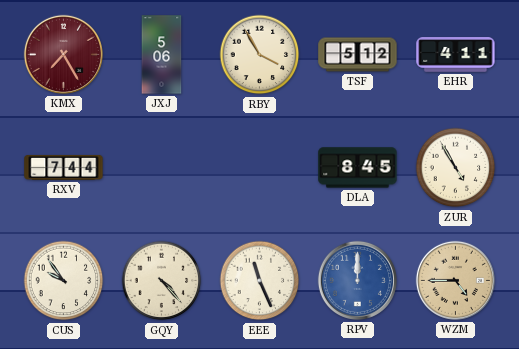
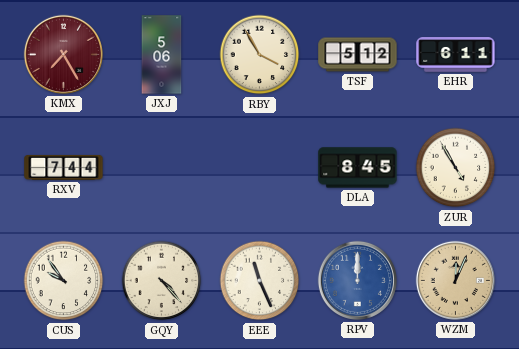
EHR: 4:11 -> 6:11 (456, 55)
WZM: 4:45 -> 12:04 (455, 280)
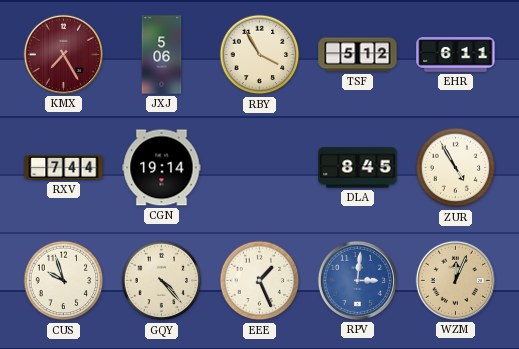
CGN: none -> 19:14 (162, 168)
CUS: 9:54 -> 9:57 (64, 281)
EEE: 11:26 -> 1:26 (260, 281)
RPV: 12:00 -> 3:01 (357, 280)
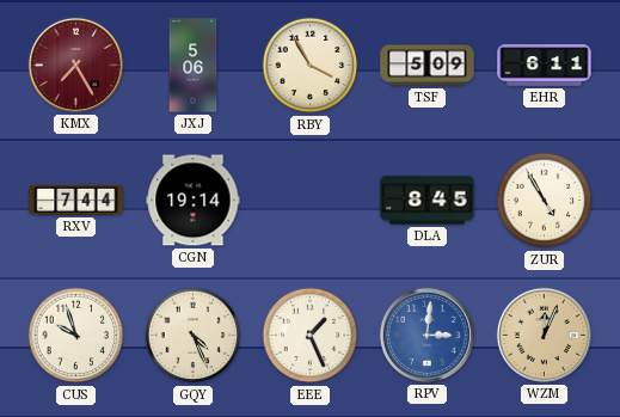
TSF: 5:12 -> 5:09 (428, 66)
GQY: 4:23 -> 4:26 (194, 336)
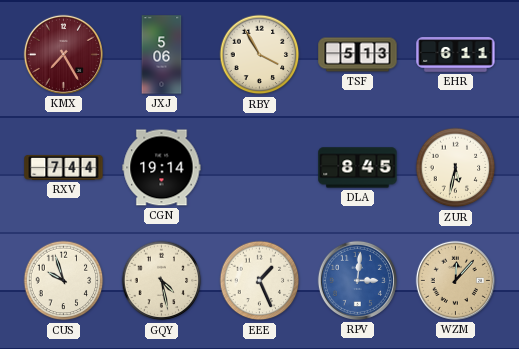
TSF: 5:09 -> 5:13 (358, 55)
ZUR: 4:55 -> 5:32 (456, 168)
GQY: 4:26 -> 4:28 (162, 281)
WZM: 12:04 -> 12:07 (455, 280)
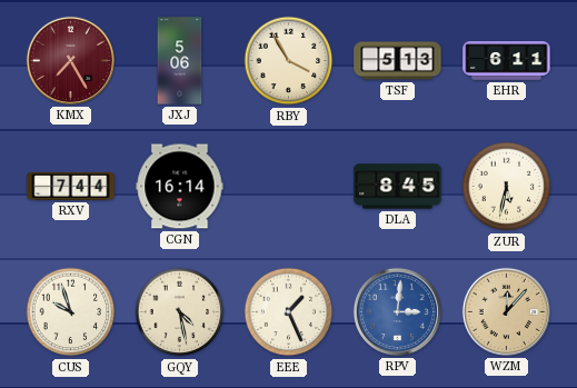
CGN: 19:14 -> 16:14 (180, 187)
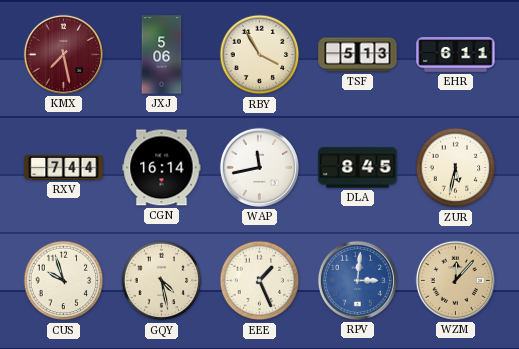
KMX: 7:25 -> 7:28 (63, 54)
WAP: none -> 11:43 (259, 167)
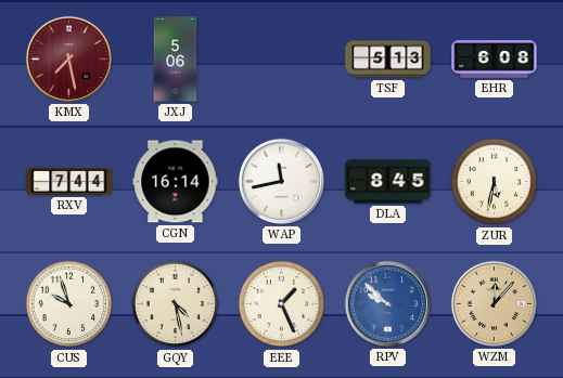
RBY: 3:55 -> none (260, 55)
EHR: 6:11 -> 6:08 (495, 60)
RPV: 3:01 -> 9:52 (387, 303)
